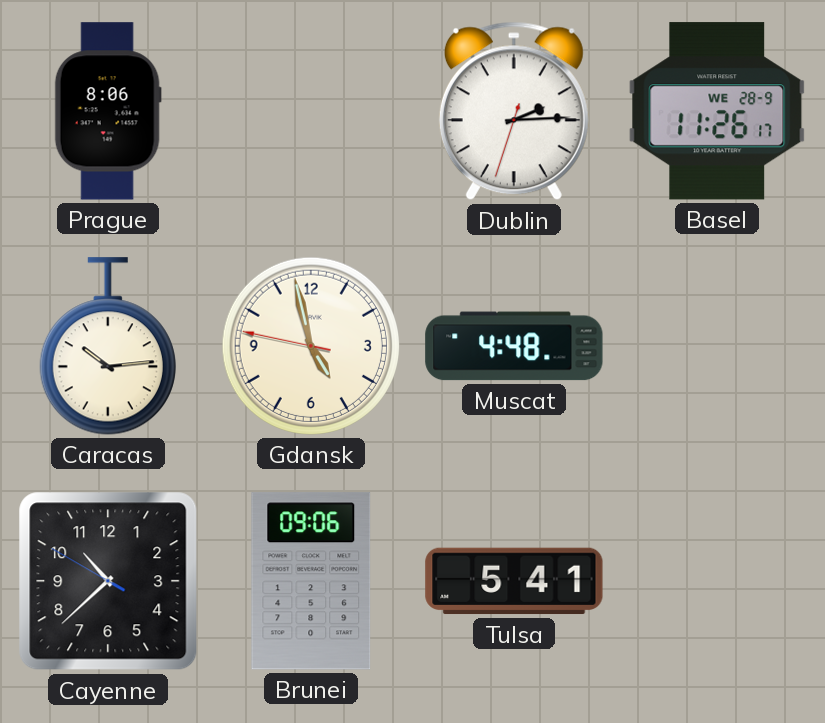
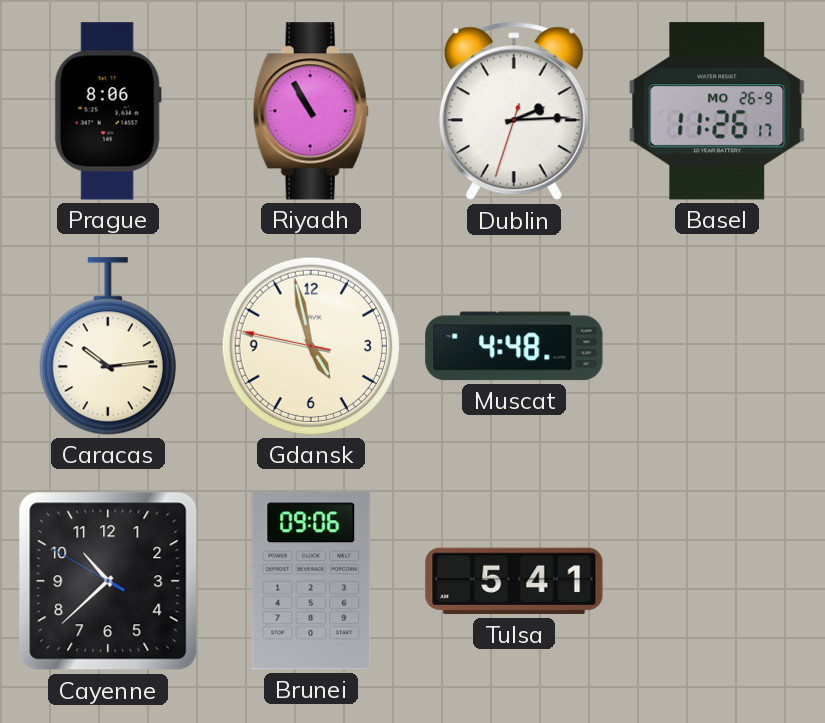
Riyadh: none -> 10:55 (311, 111)
Basel date: WE 28-9 -> MO 26-9 (717, 111)
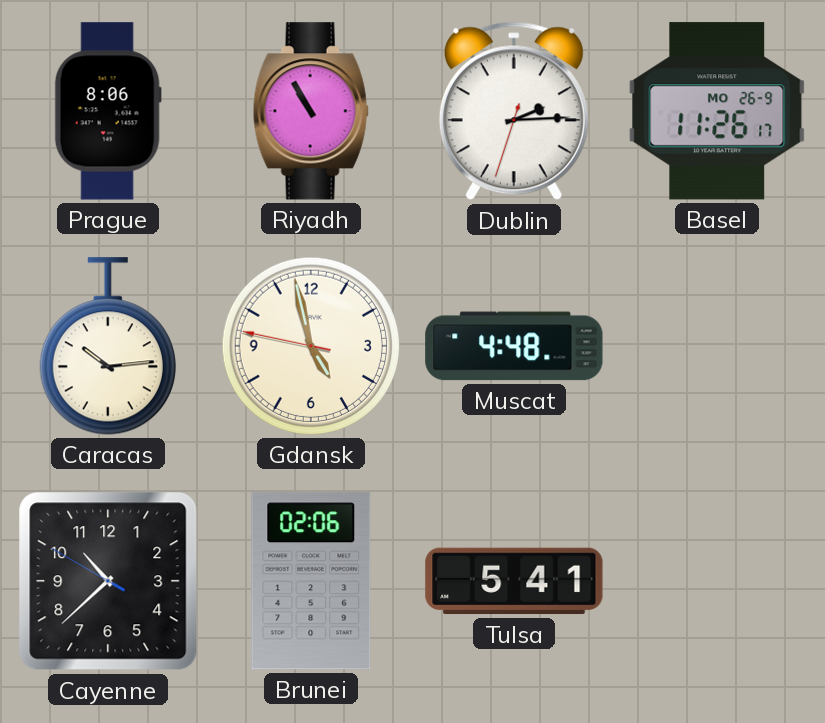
Brunei: 09:06 -> 02:06 (311, 581)
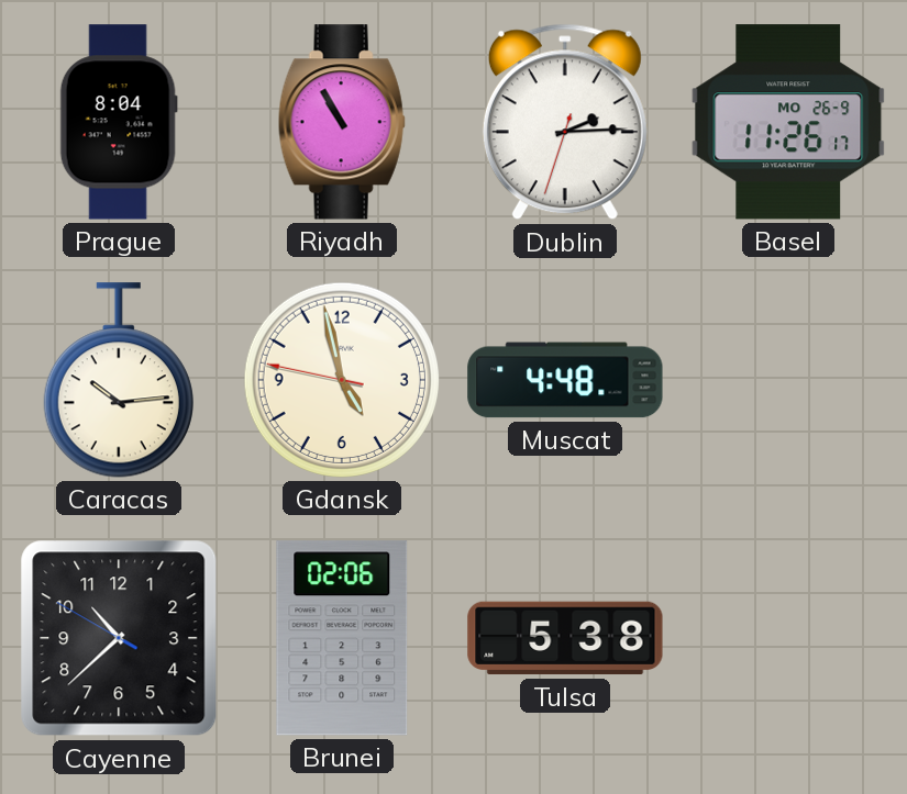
Prague: 8:06 -> 8:04 (119, 122)
Tulsa: 5:41 -> 5:38 (565, 638)
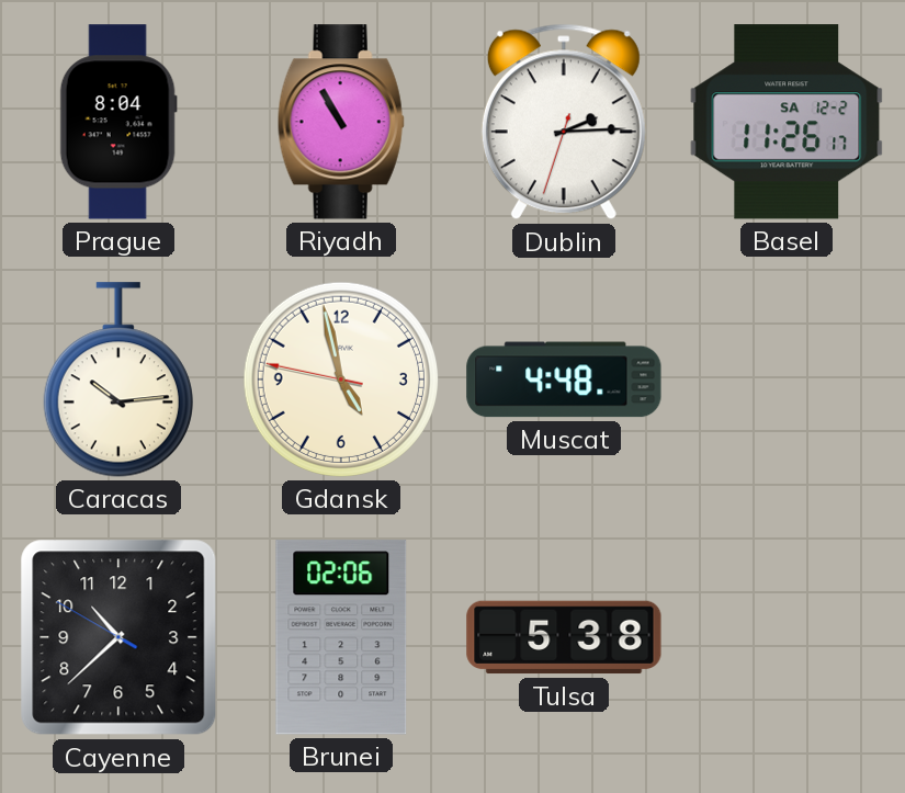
Basel date: MO 26-9 -> SA 12-2 (787, 122)
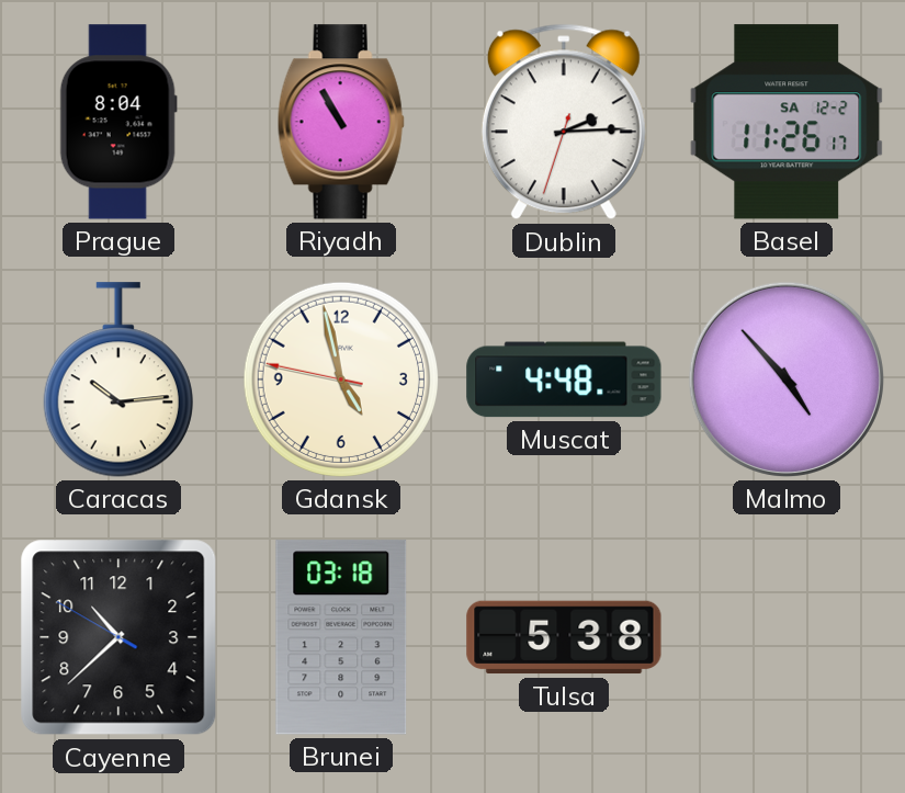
Malmo: none -> 4:53 (787, 379)
Brunei: 02:06 -> 03:18 (341, 637)
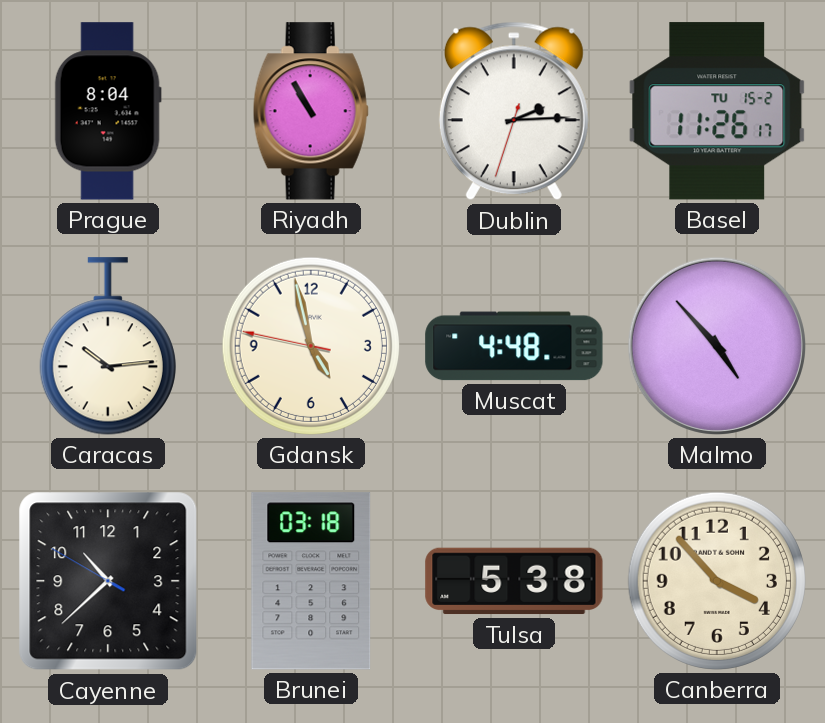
Basel date: SA 12-2 -> TU 15-2 (717, 111)
Canberra: none -> 3:53 (717, 581)
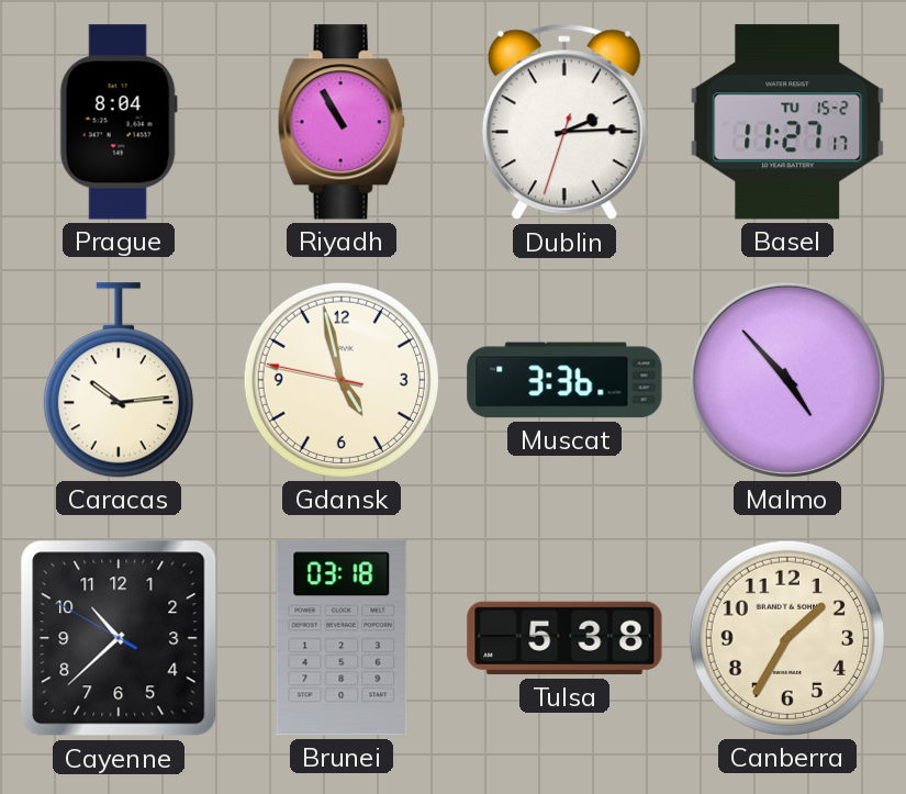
Basel: 11:26 -> 11:27 (787, 122)
Muscat: 4:48 -> 3:36 (564, 380)
Canberra: 3:53 -> 1:35 (787, 638)
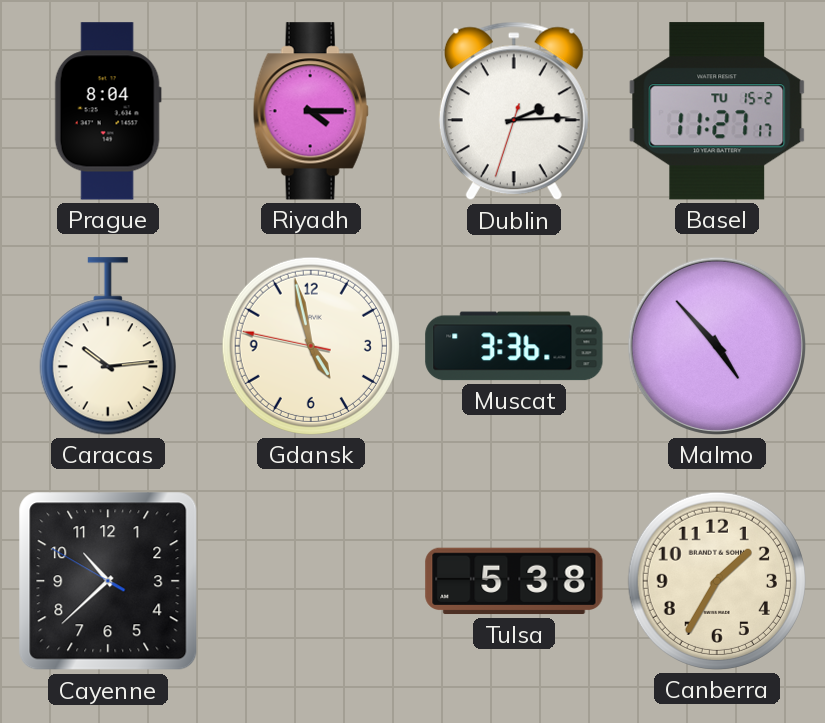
Riyadh: 10:55 -> 4:15 (311, 111)
Brunei: 03:18 -> none (342, 638)
